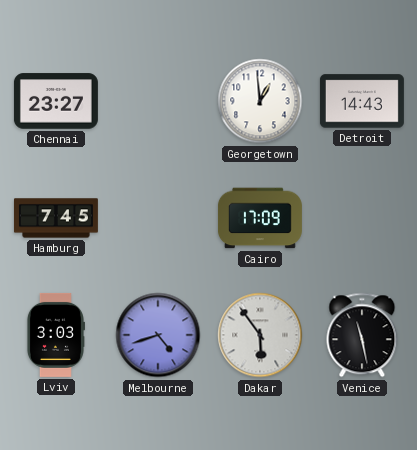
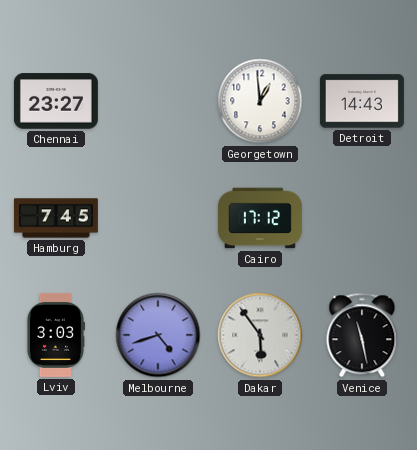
Cairo: 17:09 -> 17:12 (260, 218)
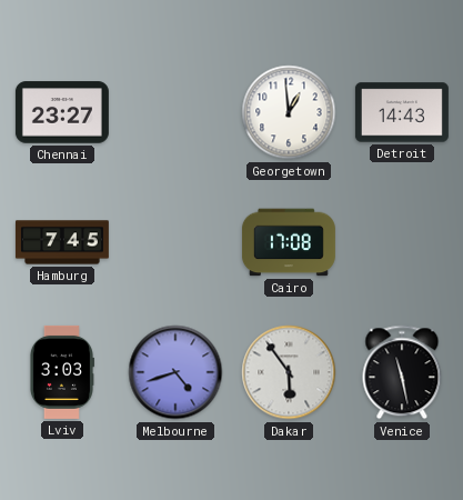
Cairo: 17:12 -> 17:08 (289, 242)
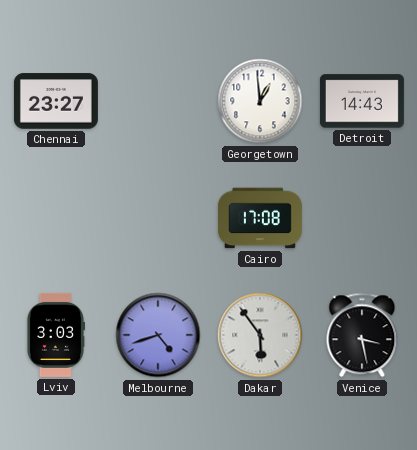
Hamburg: 7:45 -> none (62, 242)
Venice: 11:28 -> 3:28 (362, 335)
